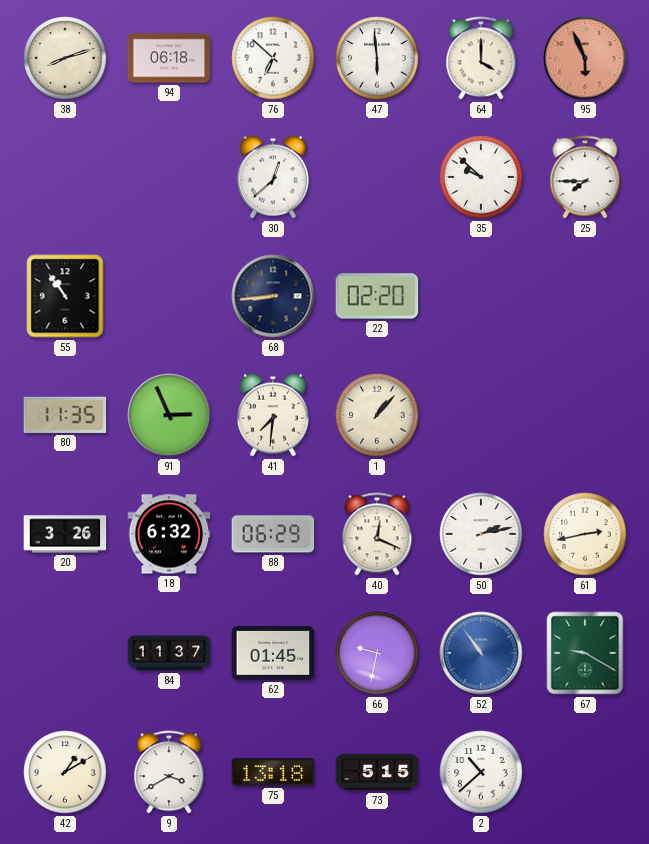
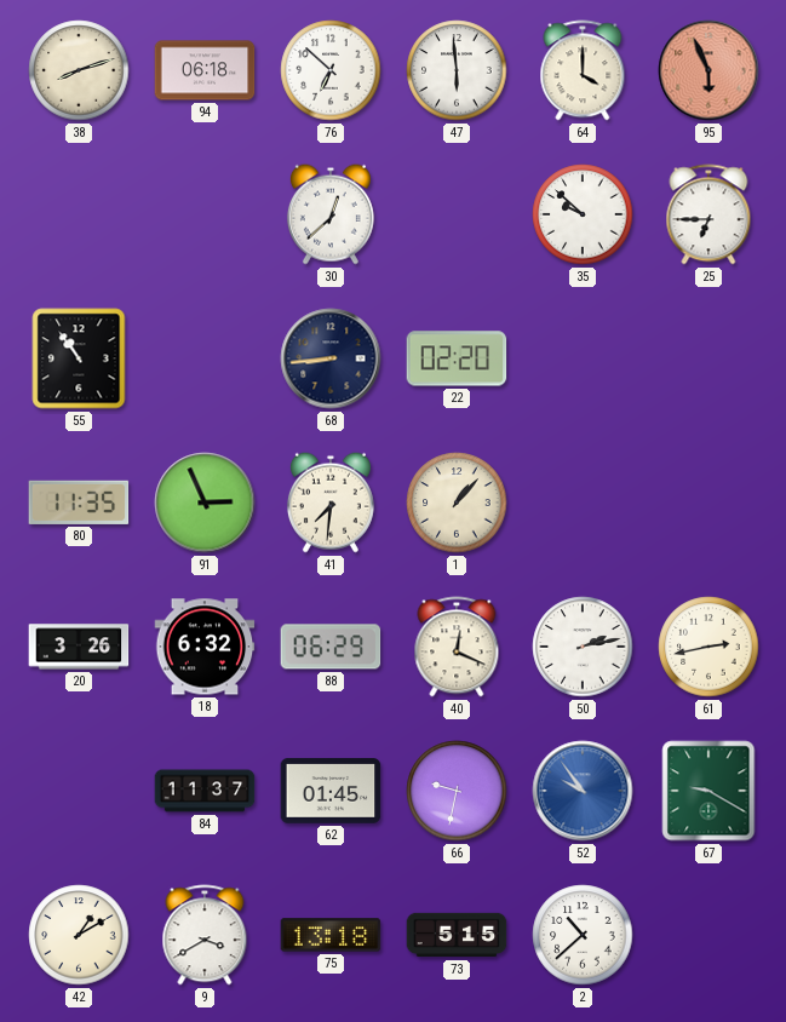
25: 7:45 -> 6:45 (708, 214)
52: 10:54 -> 9:54 (583, 791)
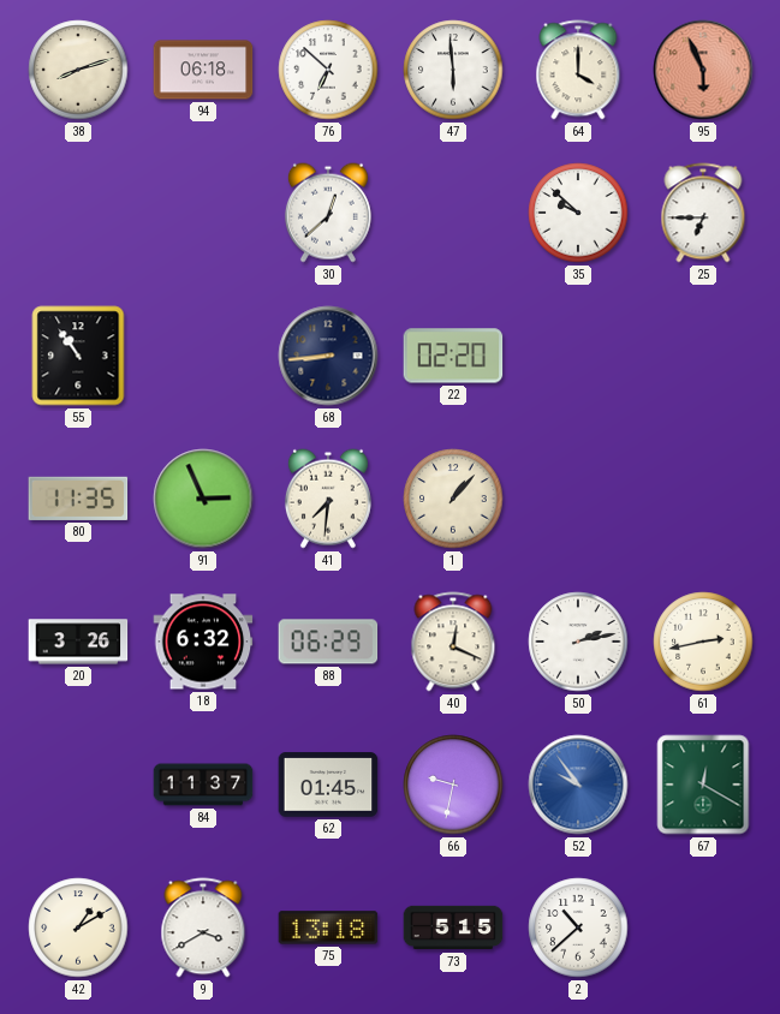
67: 9:20 -> 12:20 (703, 785)
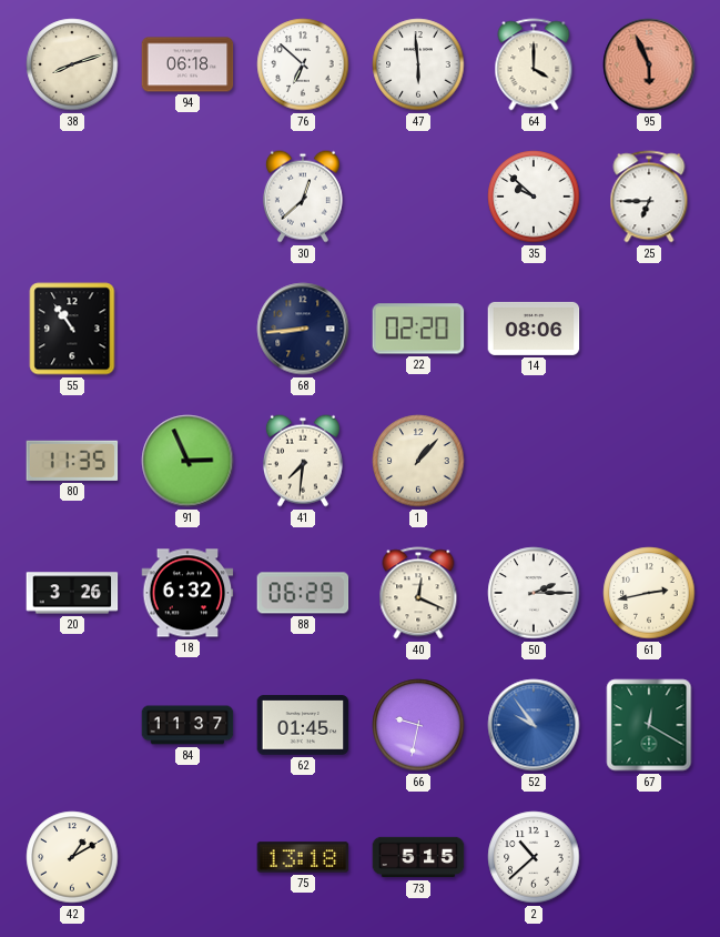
14: none -> 08:06 (534, 329)
50: 2:13 -> 2:15 (534, 593)
9: 3:40 -> none (203, 927)
